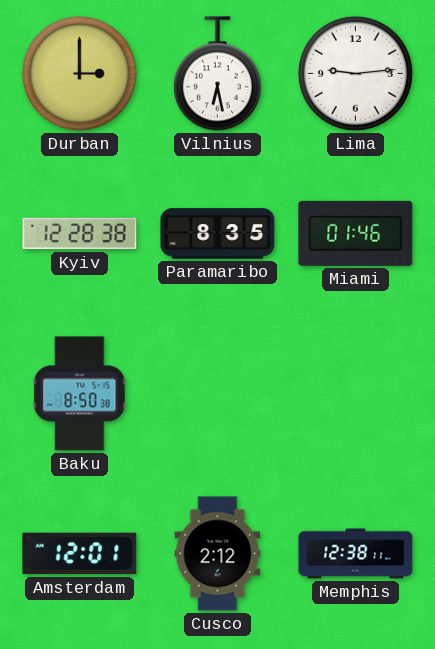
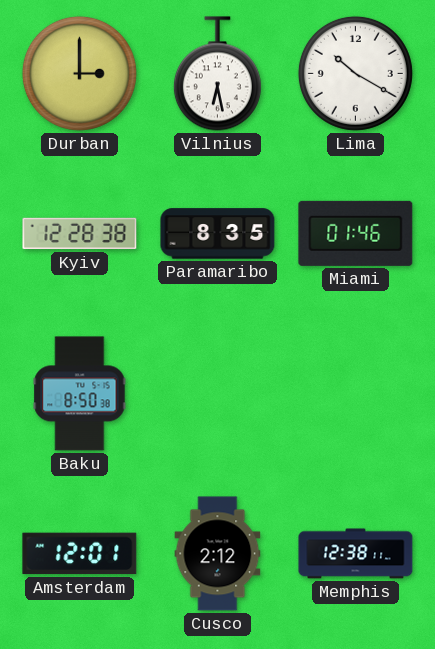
Lima: 9:14 -> 10:20 (355, 73)
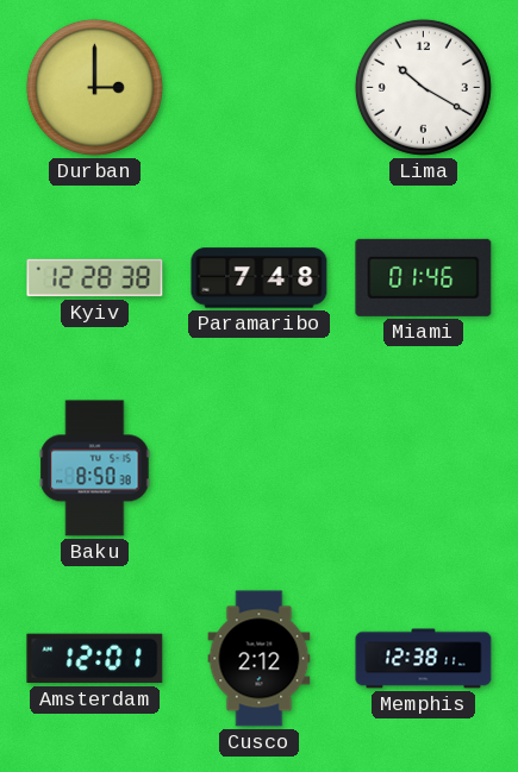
Vilnius: 6:28 -> none (217, 74)
Paramaribo: 8:35 -> 7:48 (260, 278)
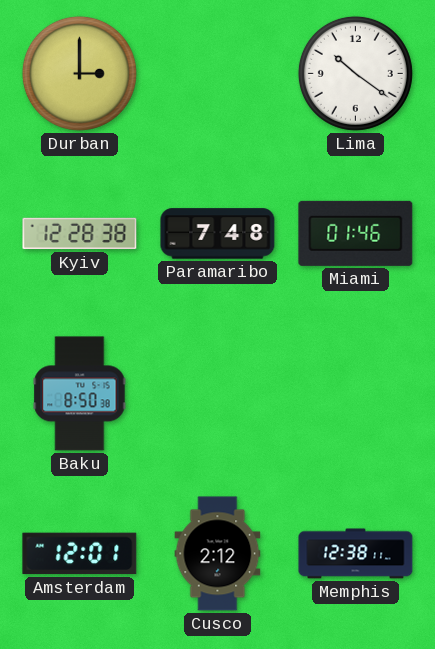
Lima: 10:20 -> 10:21 (355, 73)
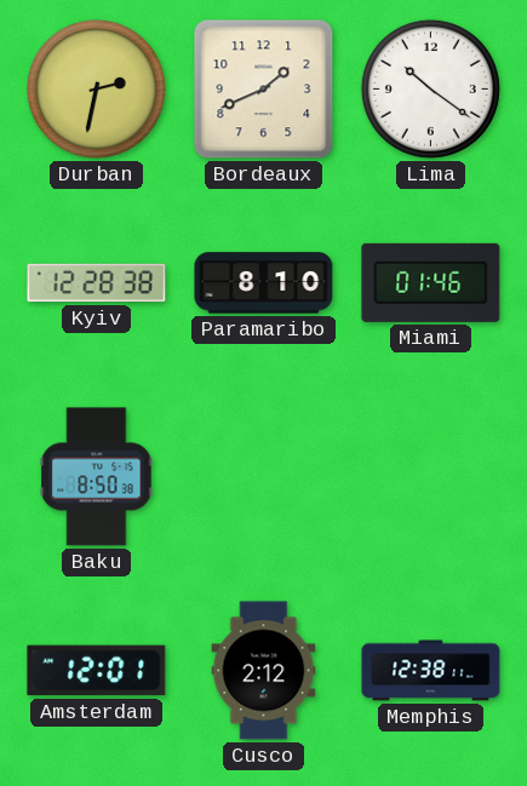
Durban: 3:00 -> 2:32 (96, 88)
Bordeaux: none -> 1:41 (264, 90)
Paramaribo: 7:48 -> 8:10 (264, 283)
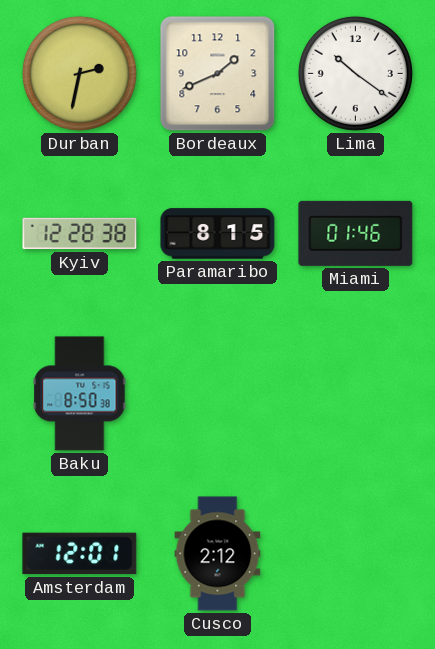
Paramaribo: 8:10 -> 8:15 (218, 234)
Memphis: 12:38 -> none (431, 671)
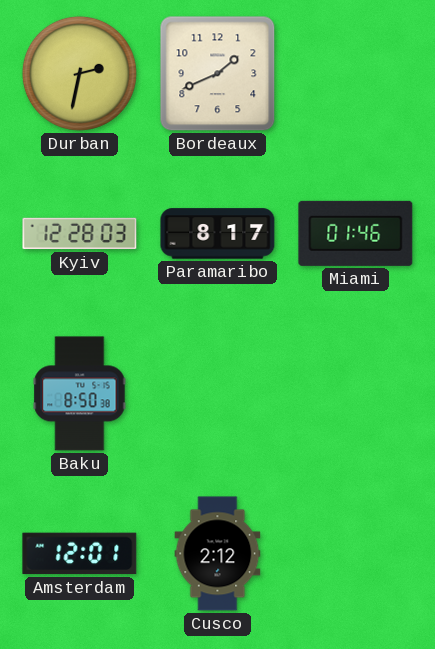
Lima: 10:21 -> none (355, 73)
Kyiv: 12:28:38 -> 12:28:03 (80, 234)
Paramaribo: 8:15 -> 8:17 (218, 234)
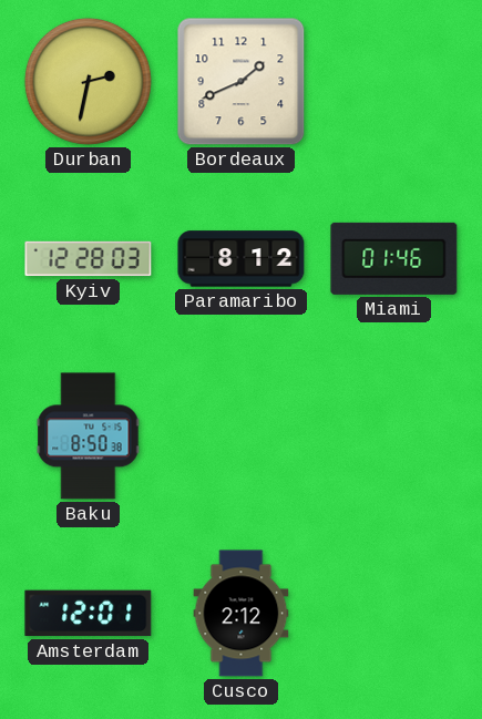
Paramaribo: 8:17 -> 8:12 (242, 259)
